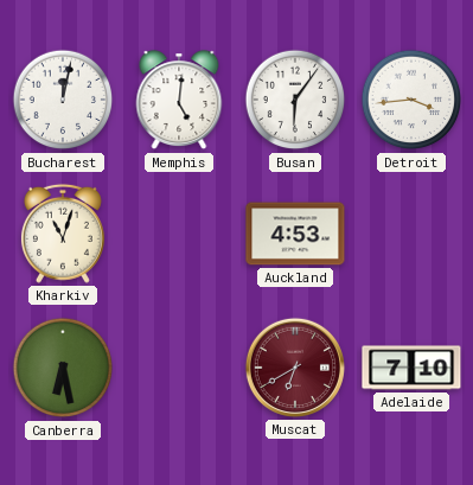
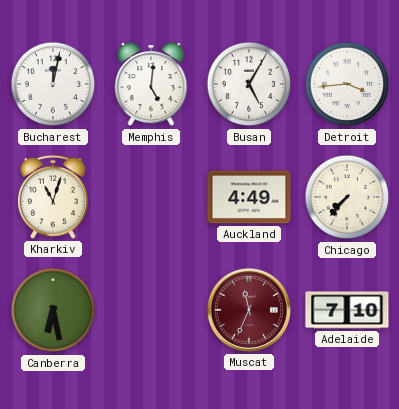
Busan: 6:06 -> 5:05 (249, 84)
Auckland: 4:53 -> 4:49 (249, 197)
Chicago: none -> 7:37 (347, 197)
Muscat: 6:40 -> 11:34 (249, 310)
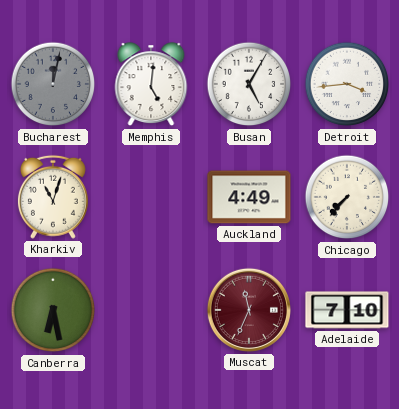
Bucharest dial: white -> grey (53, 84)
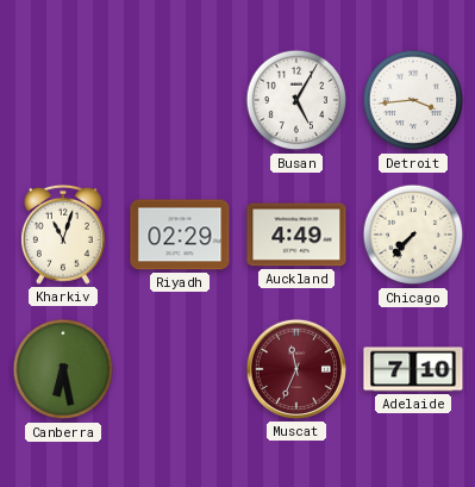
Bucharest: 12:02 -> none (53, 84)
Memphis: 5:01 -> none (151, 85)
Riyadh: none -> 02:29 (180, 235)
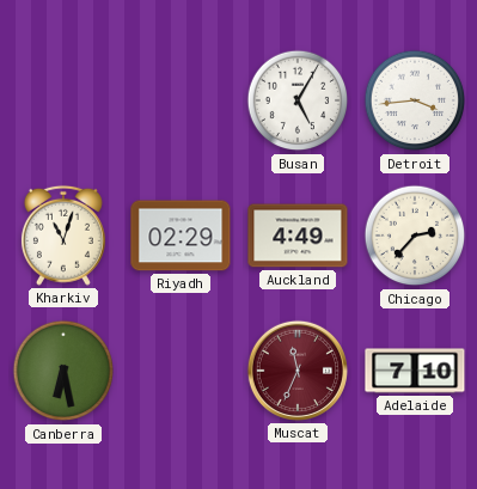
Chicago: 7:37 -> 2:37 (415, 236)
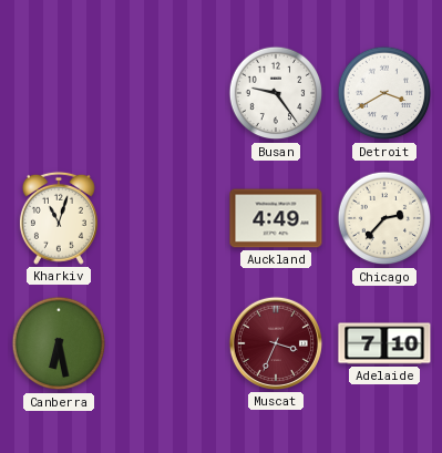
Busan: 5:05 -> 9:24 (276, 93)
Detroit: 3:44 -> 3:40 (384, 93)
Riyadh: 02:29 -> none (181, 236)
Muscat: 11:34 -> 3:34 (276, 343)
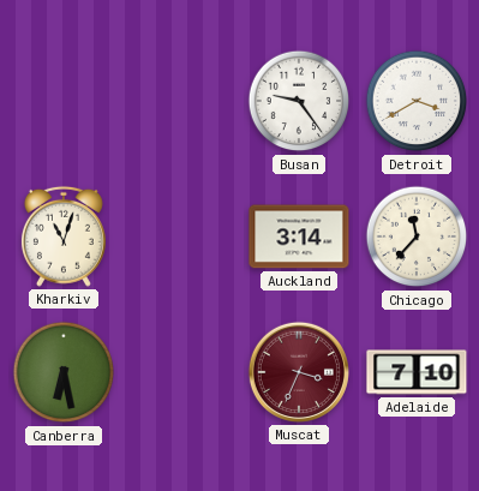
Auckland: 4:49 -> 3:14 (299, 236)
Chicago: 2:37 -> 11:37 (417, 236)
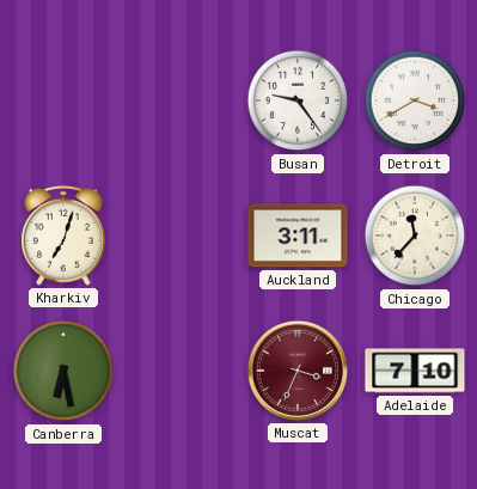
Kharkiv: 11:03 -> 7:03 (63, 236)
Auckland: 3:14 -> 3:11 (298, 236)
